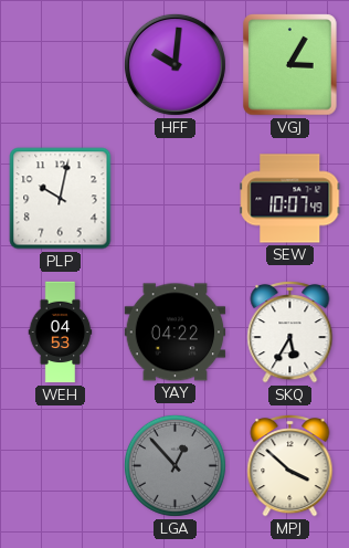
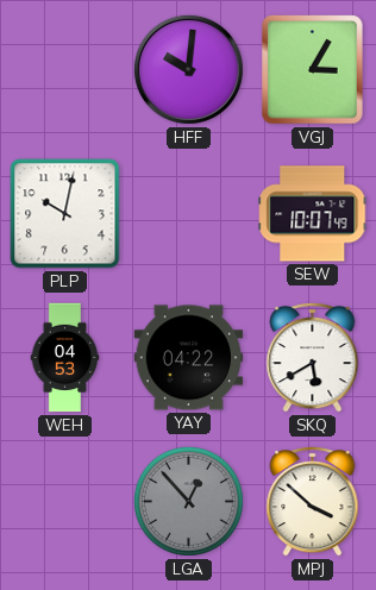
SKQ: 5:35 -> 5:40 (313, 358)
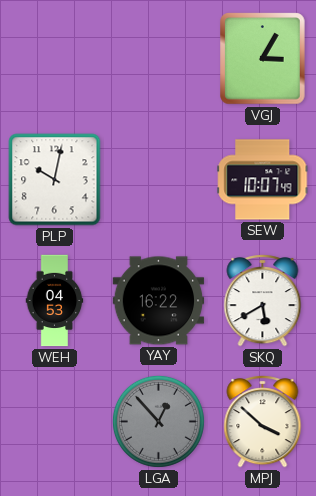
HFF: 10:01 -> none (188, 69)
YAY: 04:22 -> 16:22 (159, 301)
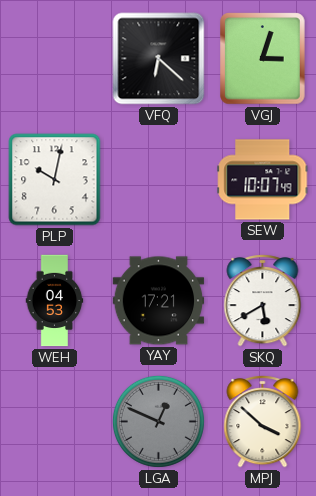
VFQ: none -> 6:22 (159, 59)
VGJ: 3:05 -> 3:03 (263, 59)
YAY: 16:22 -> 17:21 (159, 301)
LGA: 12:53 -> 12:49 (158, 421)
